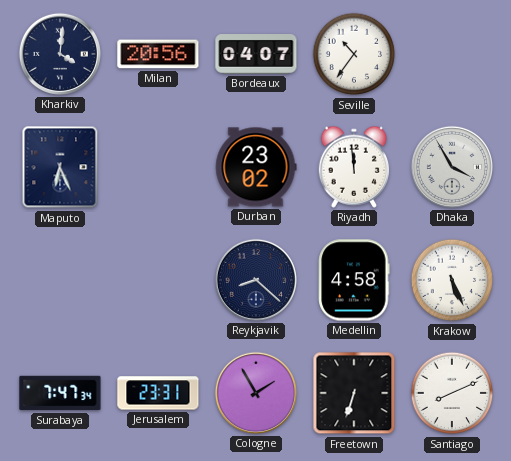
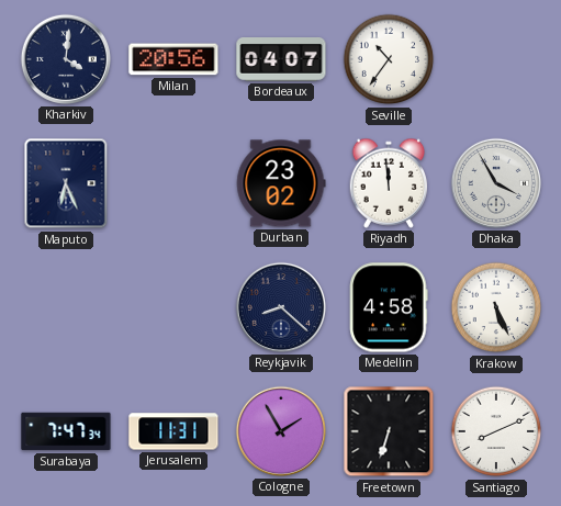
Jerusalem: 23:31 -> 11:31 (173, 431)
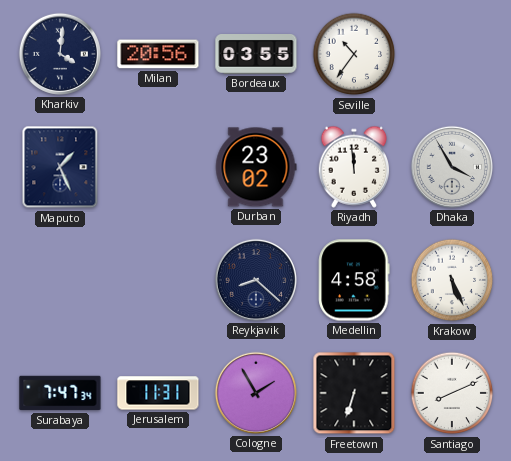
Bordeaux: 04:07 -> 03:55 (256, 55)
Maputo: 6:26 -> 1:26 (60, 167)
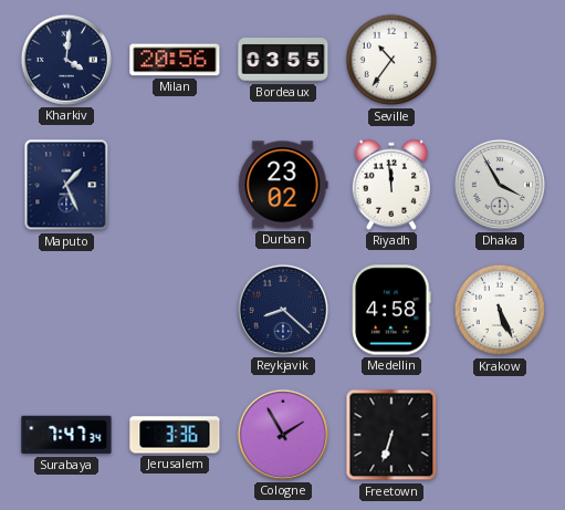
Jerusalem: 11:31 -> 3:36 (175, 435)
Santiago: 8:11 -> none (452, 393)
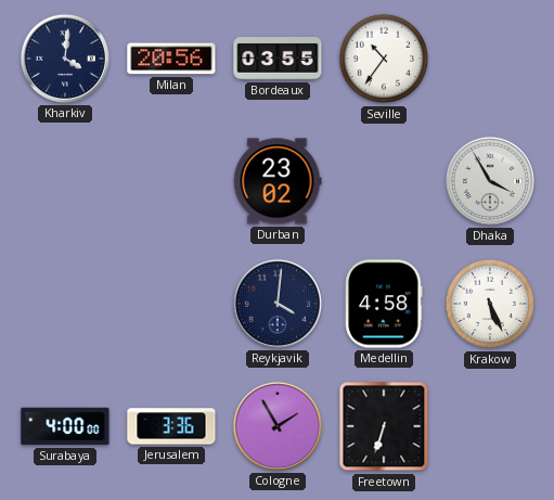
Maputo: 1:26 -> none (66, 185)
Riyadh: 11:59 -> none (391, 185)
Reykjavik: 8:22 -> 4:01 (278, 304)
Surabaya: 7:47 -> 4:00 (65, 426)
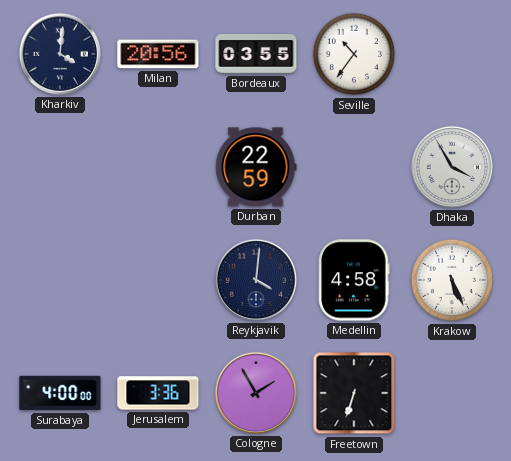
Durban: 23:02 -> 22:59 (256, 167)
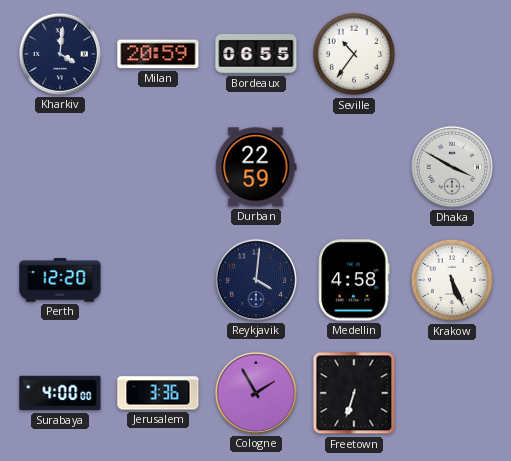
Milan: 20:56 -> 20:59 (158, 54)
Bordeaux: 03:55 -> 06:55 (256, 55)
Dhaka: 3:55 -> 3:50 (452, 167)
Perth: none -> 12:20 (60, 280)
